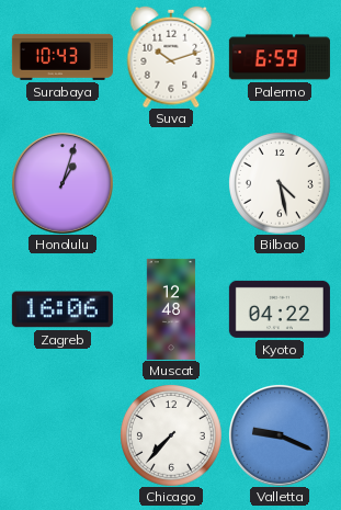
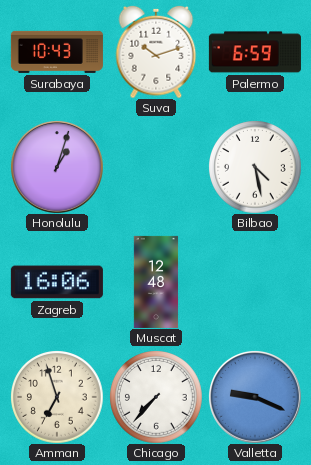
Kyoto: 04:22 -> none (280, 309)
Amman: none -> 6:57 (57, 397)
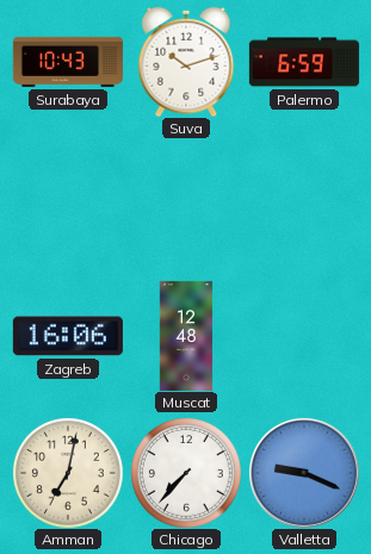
Honolulu: 1:03 -> none (57, 167)
Bilbao: 4:28 -> none (255, 167)
Amman: 6:57 -> 7:02 (68, 473)
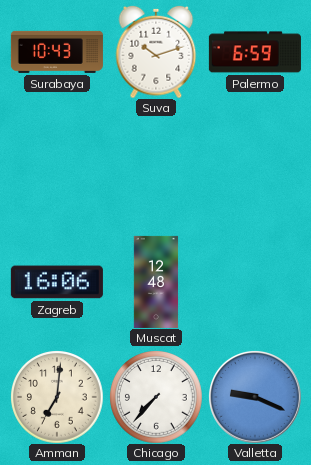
Amman: 7:02 -> 7:01 (57, 397)
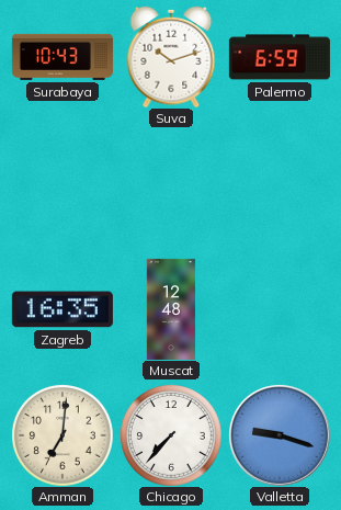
Zagreb: 16:06 -> 16:35 (62, 309)
Valletta: 9:19 -> 9:18 (280, 435)
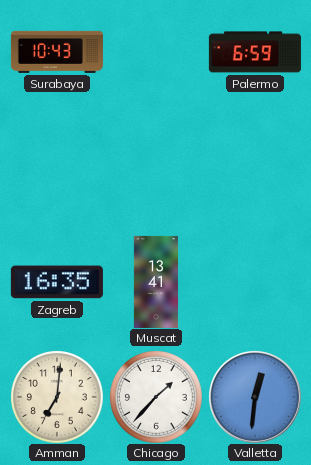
Suva: 10:12 -> none (171, 57)
Muscat: 12:48 -> 13:41 (156, 282)
Chicago: 7:37 -> 1:37 (156, 397)
Valletta: 9:18 -> 12:31 (255, 397)
